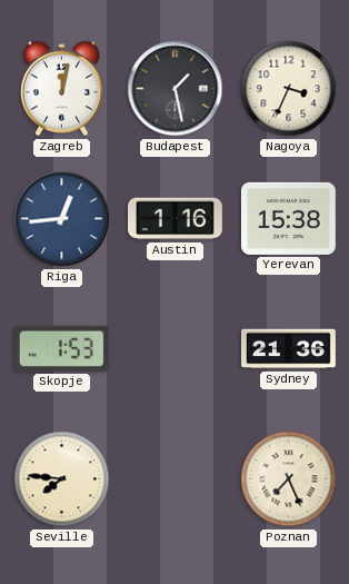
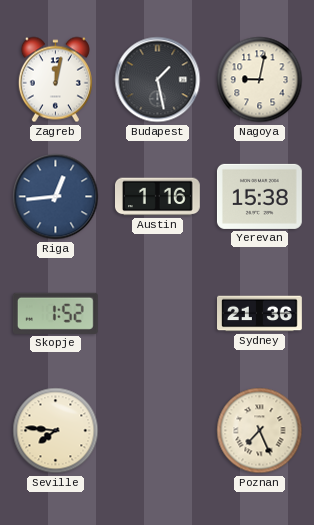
Nagoya: 3:34 -> 9:02 (260, 80)
Skopje: 1:53 -> 1:52 (55, 313)
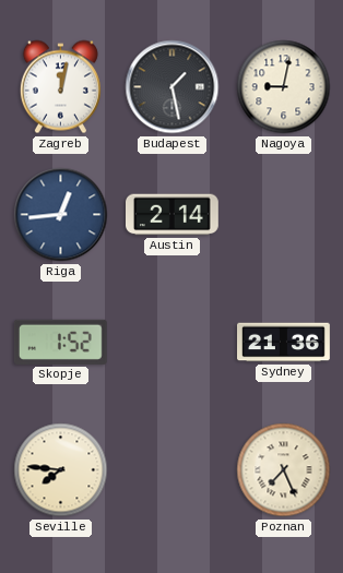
Austin: 1:16 -> 2:14 (173, 215)
Yerevan: 15:38 -> none (259, 196)
